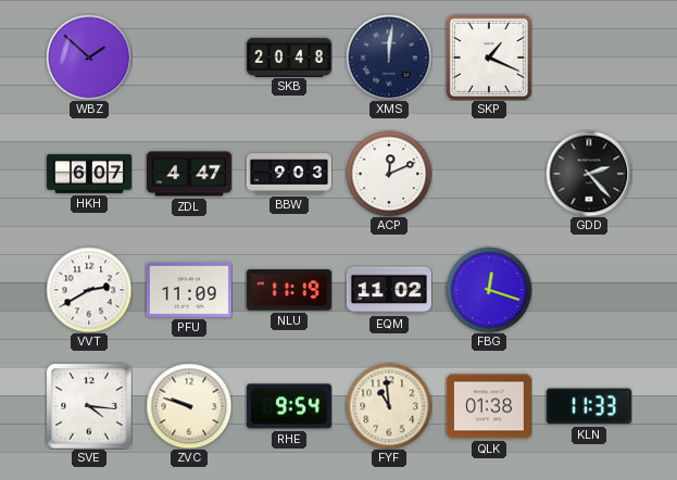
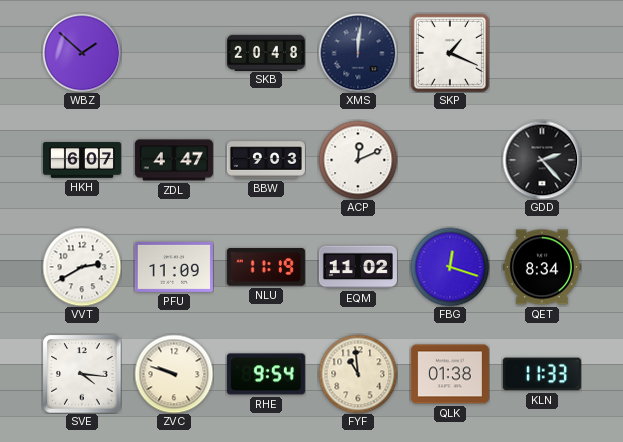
QET: none -> 8:34 (542, 267)
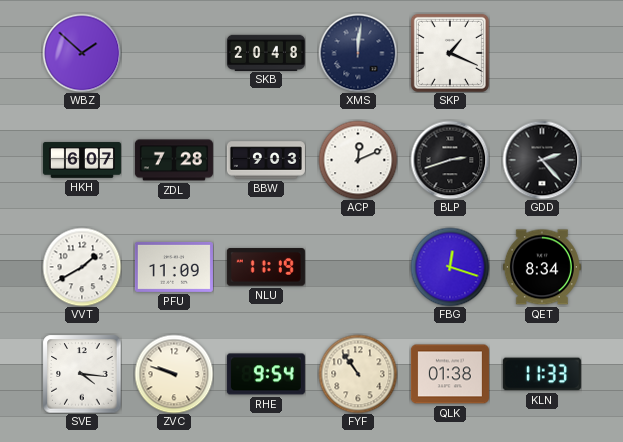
ZDL: 4:47 -> 7:28 (174, 160)
BLP: none -> 2:42 (450, 160)
VVT: 2:40 -> 1:40 (82, 267)
EQM: 11:02 -> none (358, 267)
FYF: 10:59 -> 10:54 (358, 374)
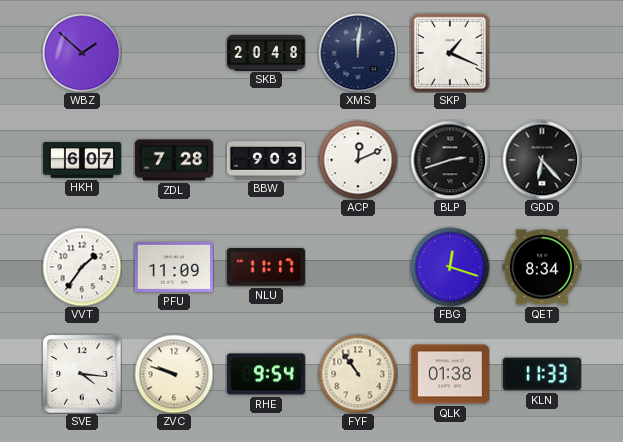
GDD: 2:23 -> 6:23 (542, 160)
VVT: 1:40 -> 1:36 (82, 267)
NLU: 11:19 -> 11:17 (266, 267)
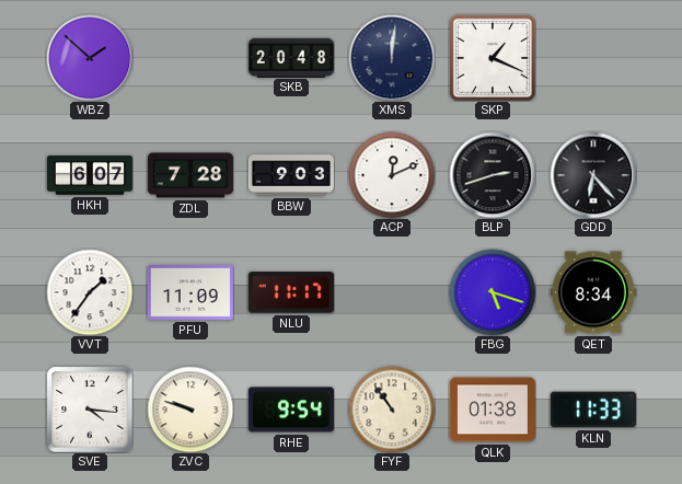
FBG: 12:18 -> 5:18 (493, 292)
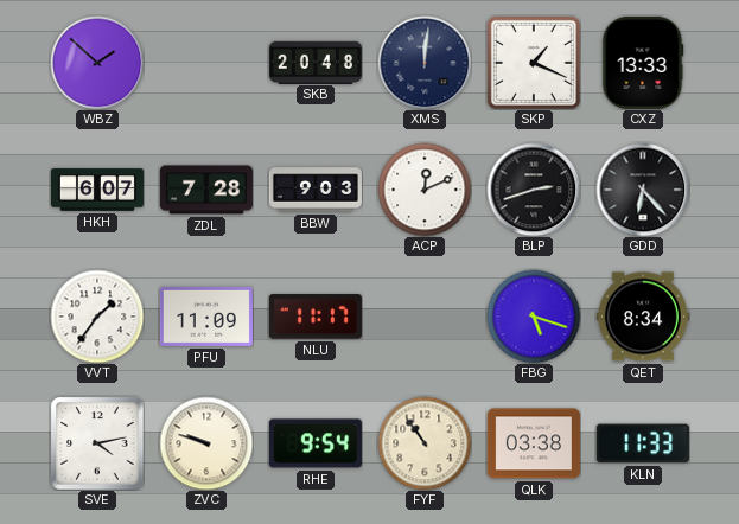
CXZ: none -> 13:33 (643, 63)
SVE: 4:16 -> 4:13 (97, 443)
QLK: 01:38 -> 03:38 (534, 443)
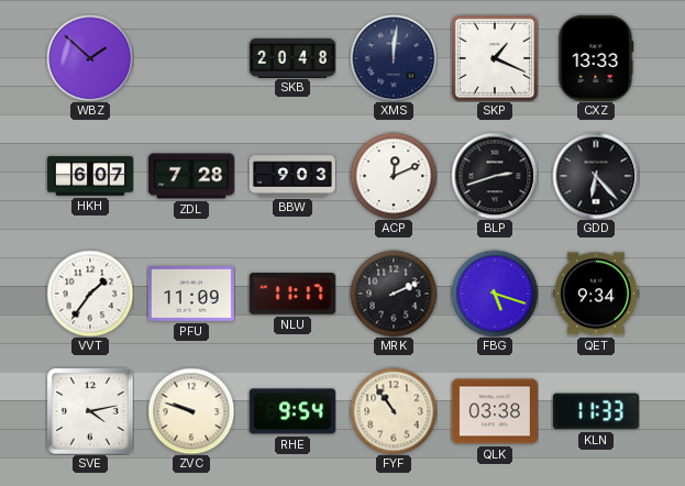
MRK: none -> 2:11 (394, 294)
QET: 8:34 -> 9:34 (596, 294)
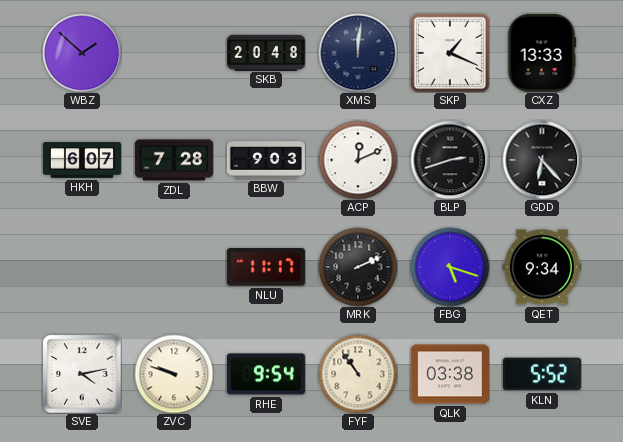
VVT: 1:36 -> none (90, 294)
PFU: 11:09 -> none (191, 294)
KLN: 11:33 -> 5:52 (542, 374)
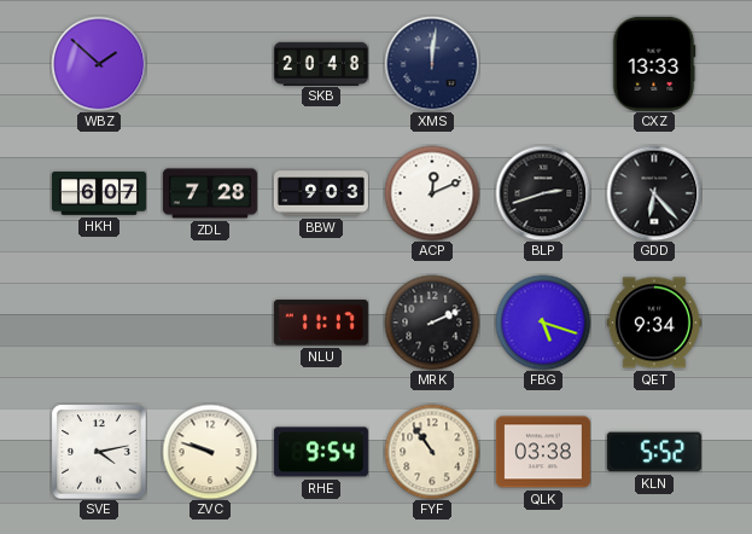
SKP: 1:19 -> none (450, 53)
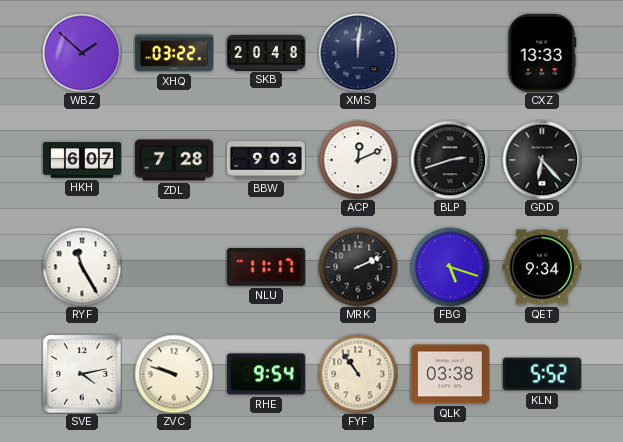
XHQ: none -> 03:22 (174, 53)
RYF: none -> 11:25 (82, 267)
